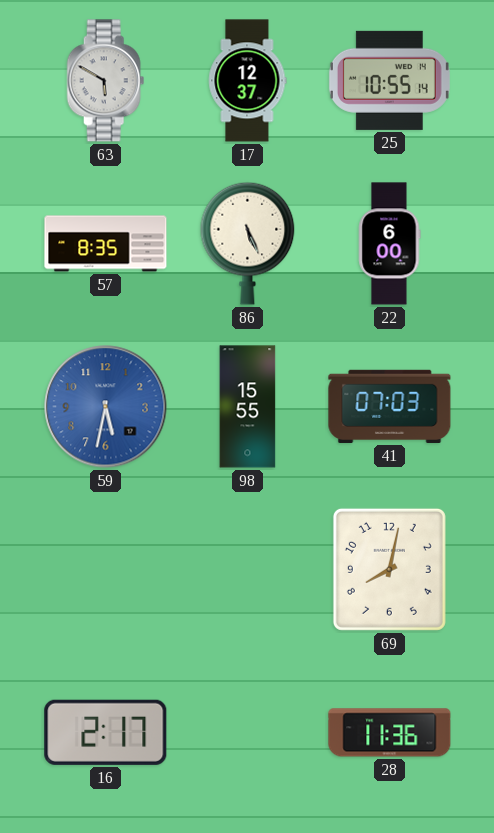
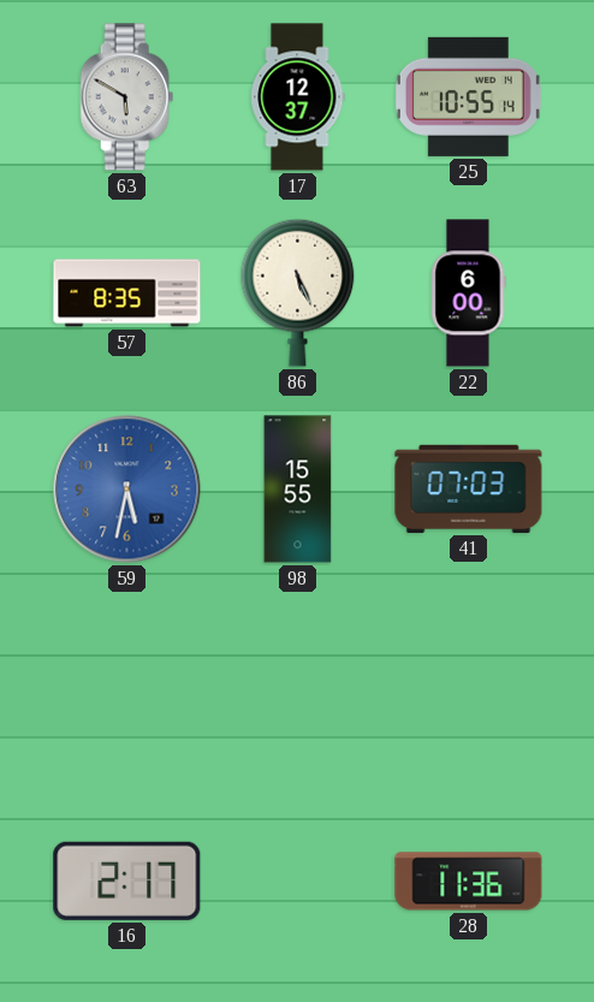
69: 8:02 -> none (389, 569)
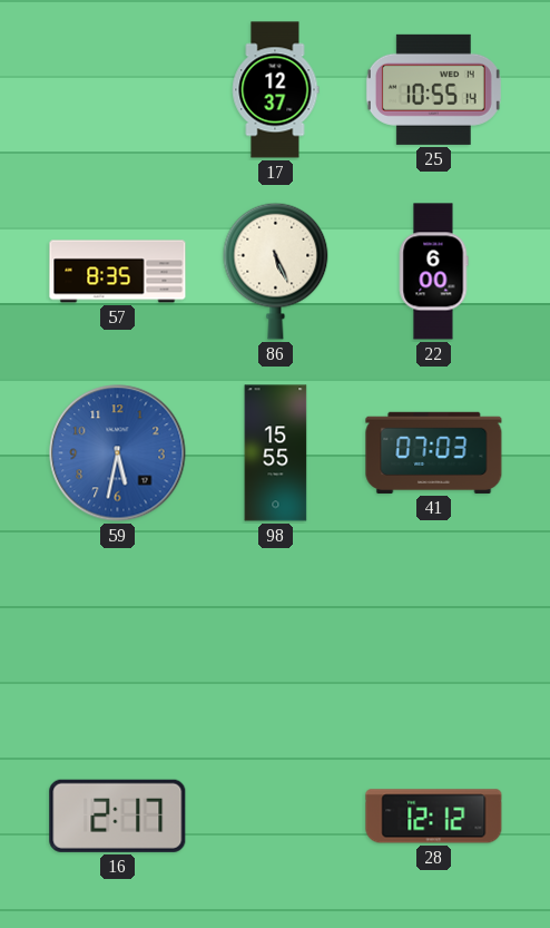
63: 5:50 -> none (127, 97)
28: 11:36 -> 12:12 (434, 817)
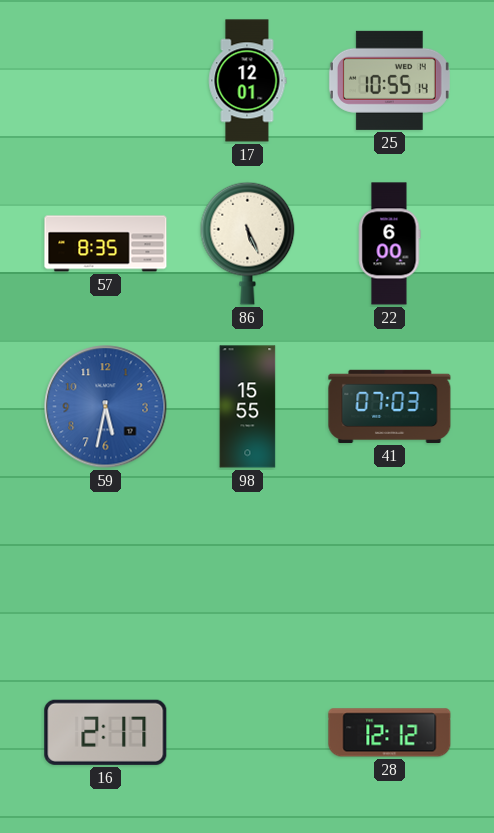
17: 12:37 -> 12:01 (248, 81)
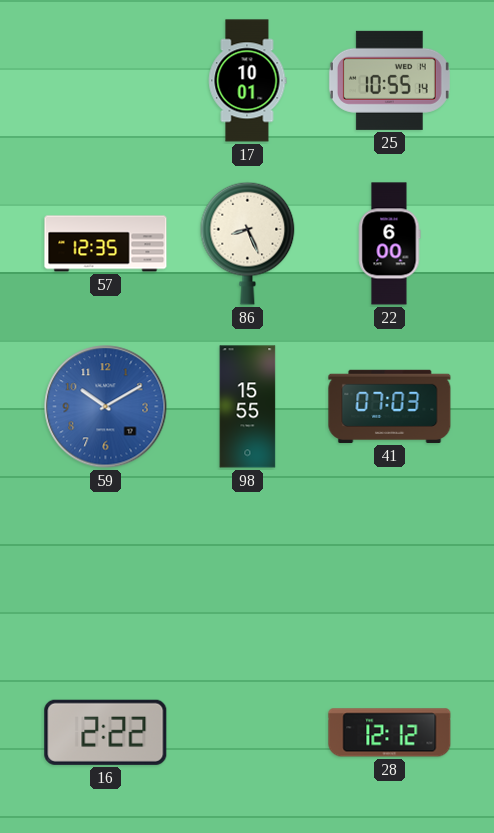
17: 12:01 -> 10:01 (248, 81)
57: 8:35 -> 12:35 (106, 244)
86: 5:26 -> 8:26 (248, 243)
59: 5:32 -> 10:10 (106, 407)
16: 2:17 -> 2:22 (106, 732)
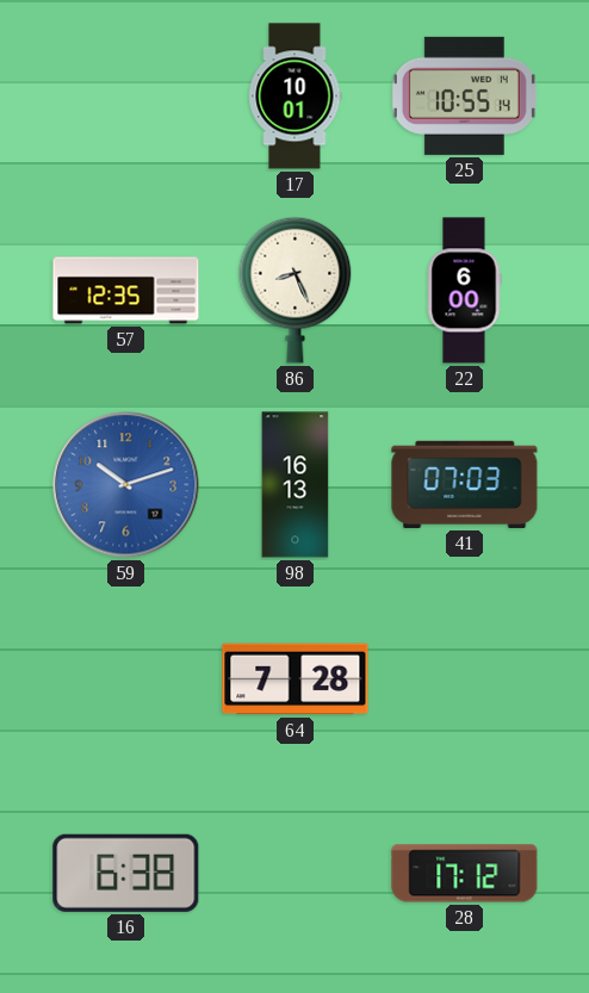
59: 10:10 -> 10:12 (126, 485)
98: 15:55 -> 16:13 (296, 485)
64: none -> 7:28 (296, 679)
16: 2:22 -> 6:38 (126, 873)
28: 12:12 -> 17:12 (465, 874)
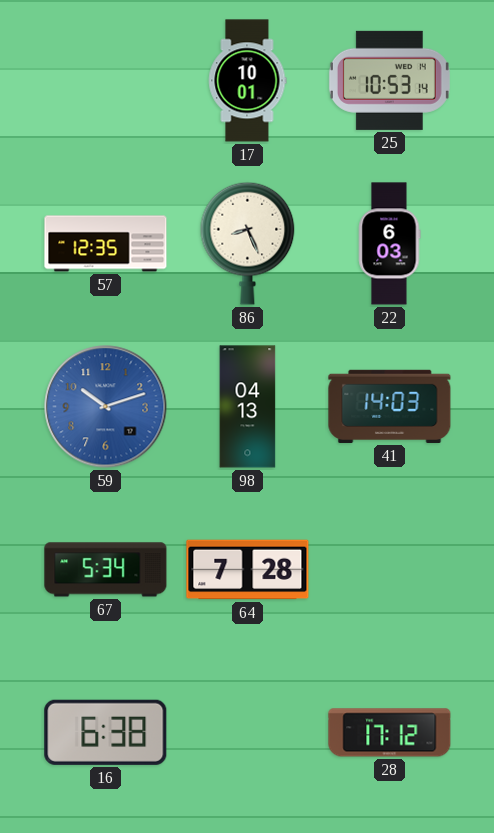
25: 10:55 -> 10:53 (389, 80)
22: 6:00 -> 6:03 (389, 244)
98: 16:13 -> 04:13 (248, 407)
41: 07:03 -> 14:03 (390, 406)
67: none -> 5:34 (106, 570)
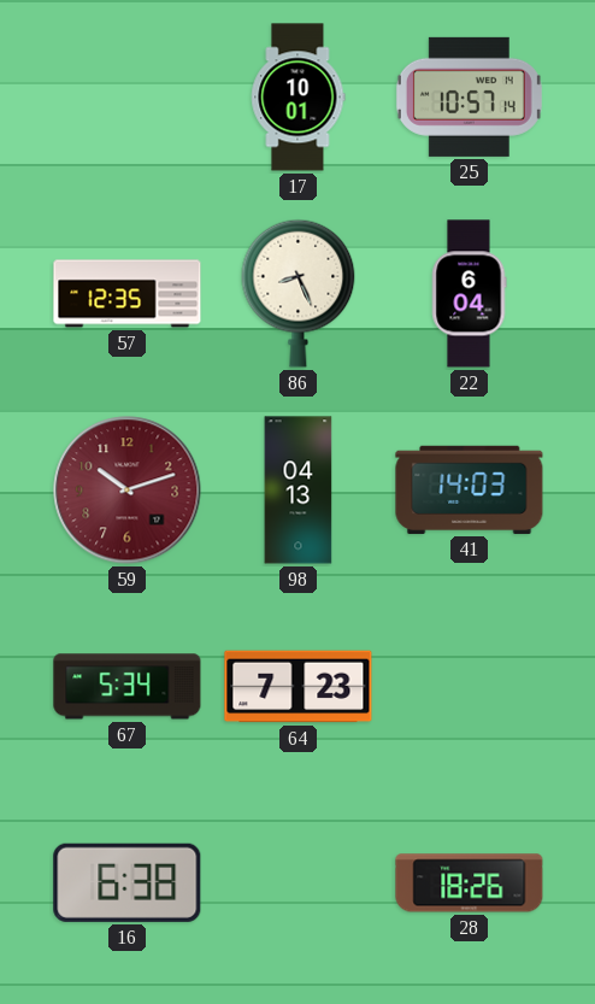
25: 10:53 -> 10:57 (469, 96)
22: 6:03 -> 6:04 (469, 294)
59 dial: blue -> burgundy (128, 491)
64: 7:28 -> 7:23 (299, 687)
28: 17:12 -> 18:26 (470, 883)
